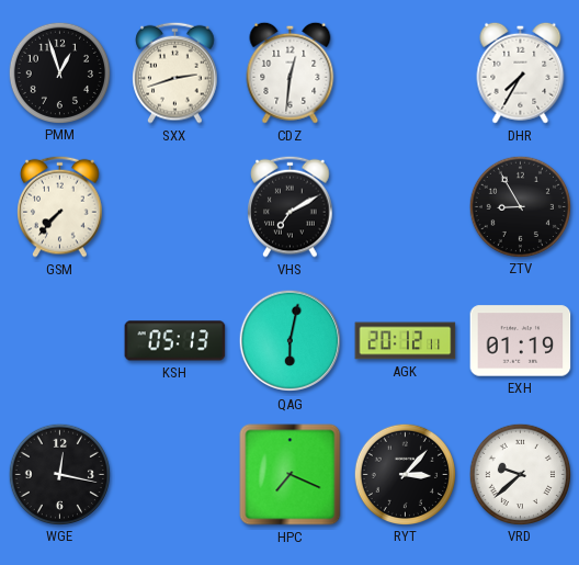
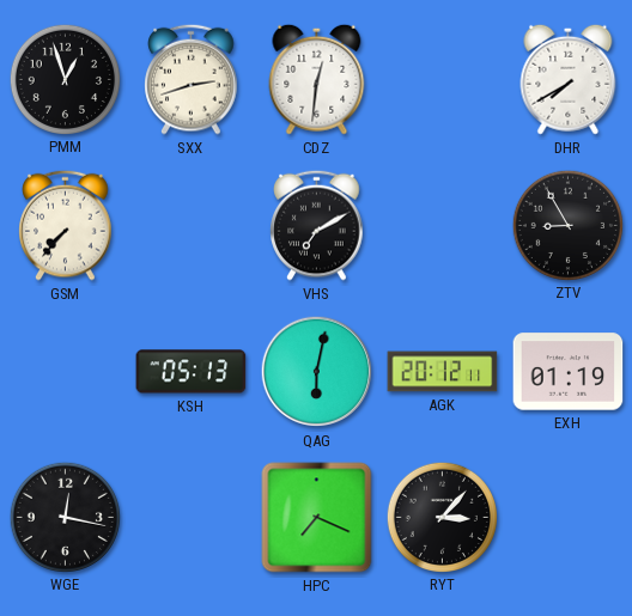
DHR: 7:35 -> 7:40 (569, 79)
VRD: 9:38 -> none (520, 474)
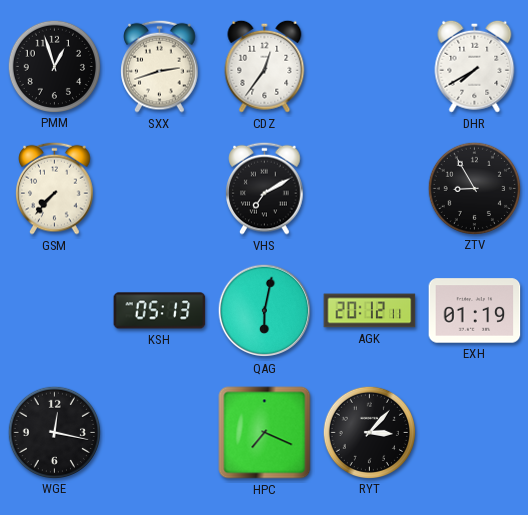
CDZ: 12:31 -> 12:36 (265, 66)
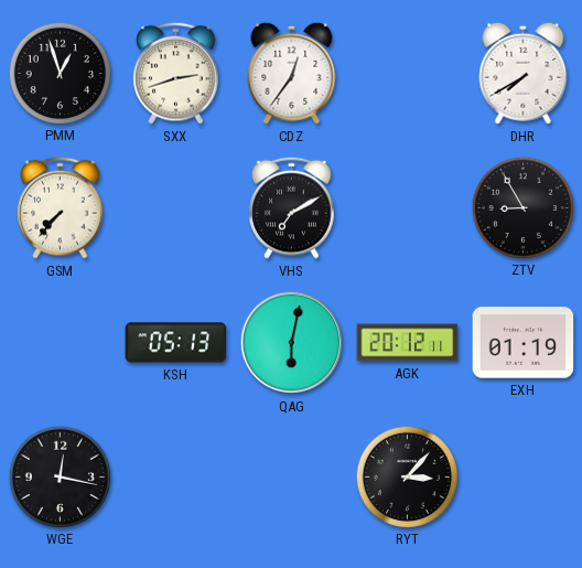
HPC: 7:19 -> none (265, 433)
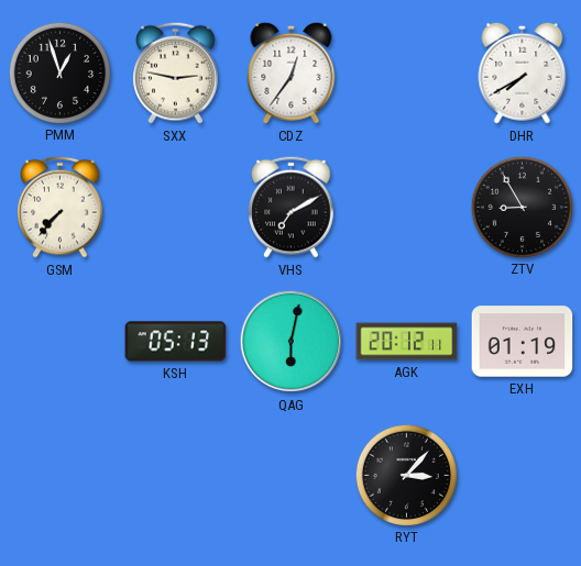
SXX: 2:42 -> 2:47 (176, 73)
WGE: 12:17 -> none (60, 476)
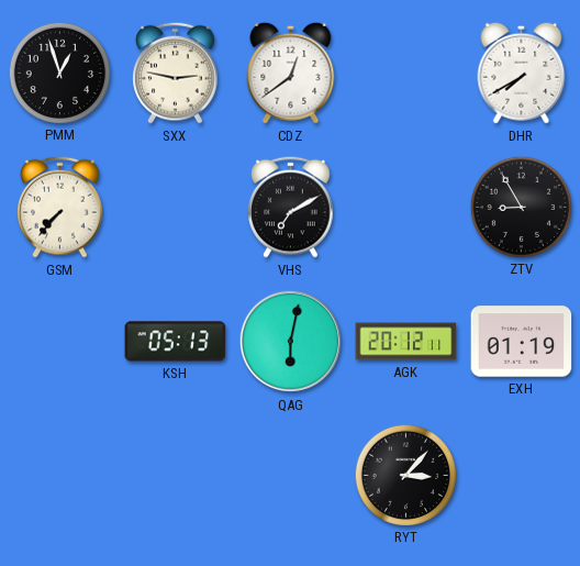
CDZ: 12:36 -> 12:39 (291, 73)
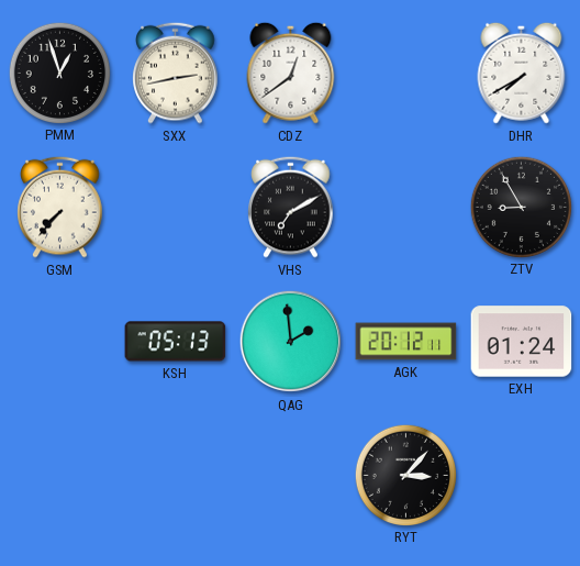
SXX: 2:47 -> 2:43 (176, 73)
QAG: 6:02 -> 1:59 (291, 342)
EXH: 01:19 -> 01:24 (522, 342)
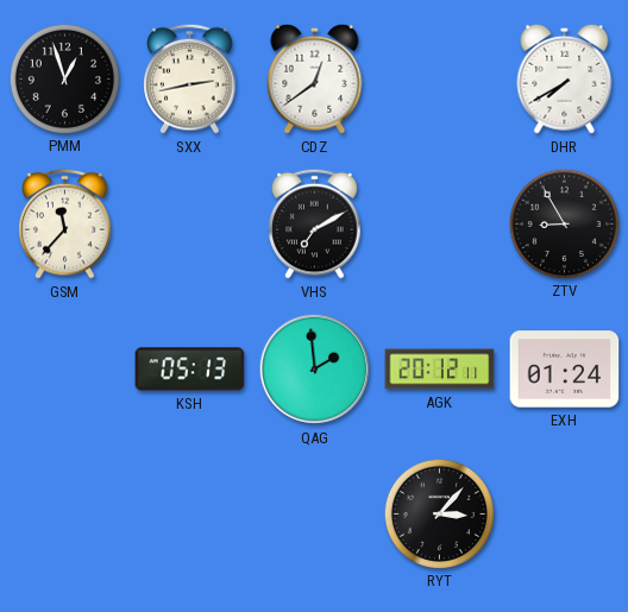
GSM: 7:37 -> 11:37 (65, 223)
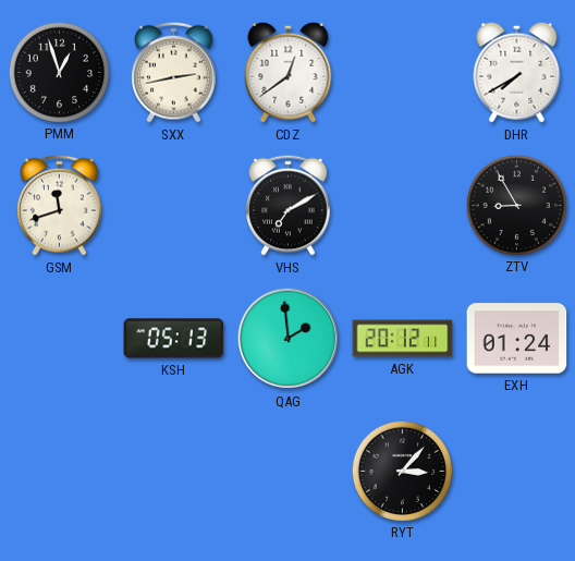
GSM: 11:37 -> 11:42 (60, 205)
